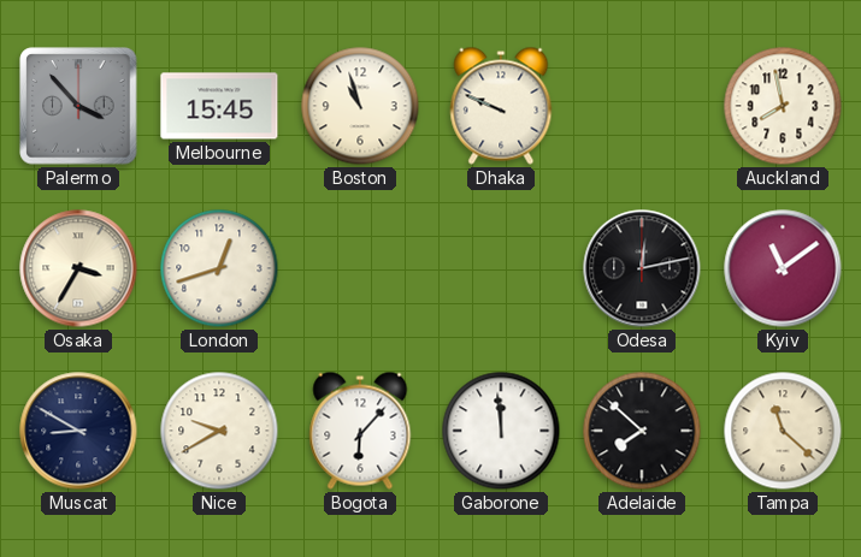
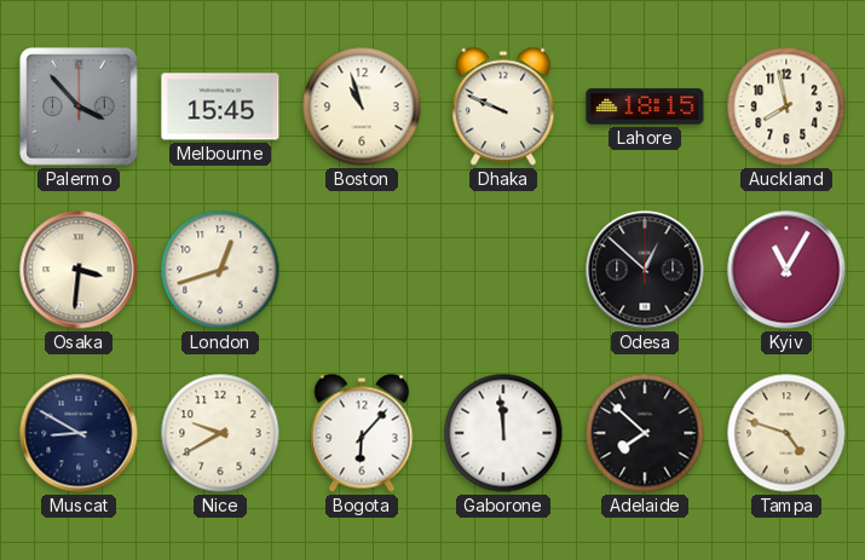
Lahore: none -> 18:15 (645, 106)
Osaka: 3:35 -> 3:31 (79, 270)
Odesa: 12:13 -> 12:52 (645, 270)
Kyiv: 11:09 -> 11:05 (786, 270)
Tampa: 11:22 -> 4:48 (786, 433)
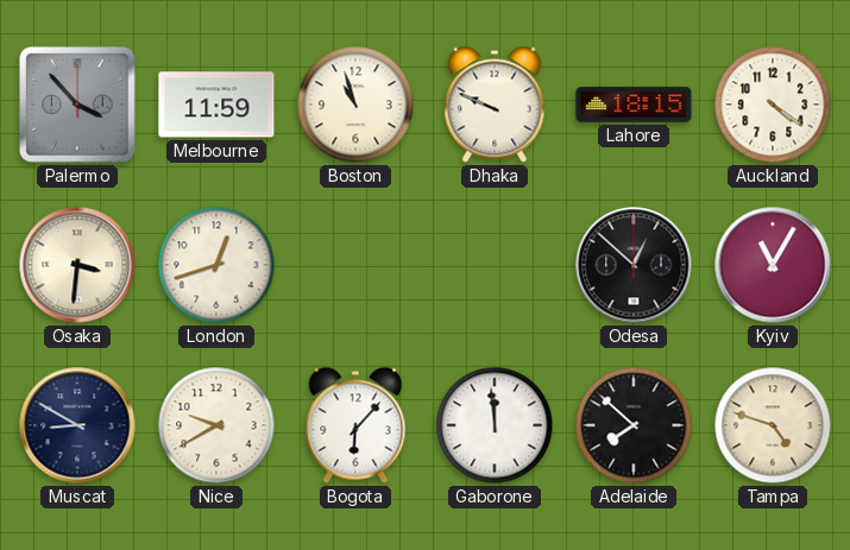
Melbourne: 15:45 -> 11:59 (216, 105)
Auckland: 7:58 -> 4:21 (773, 105)
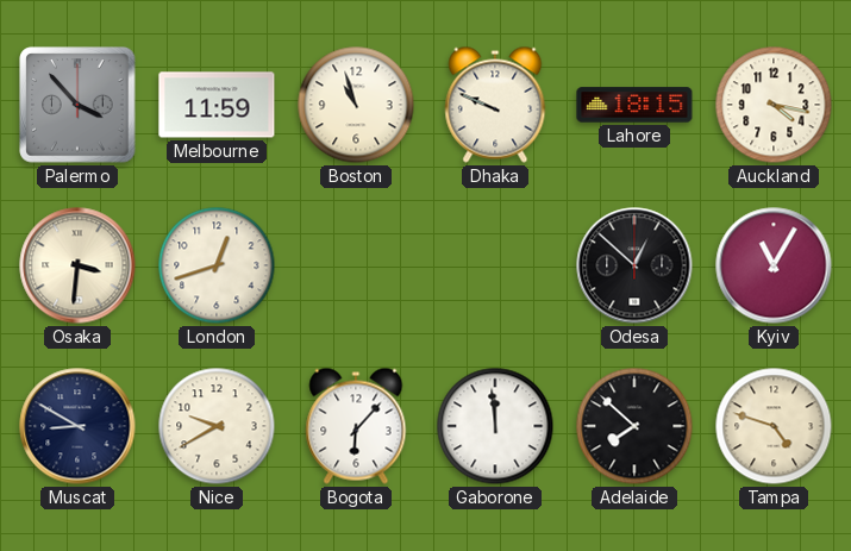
Auckland: 4:21 -> 4:17 (774, 105)
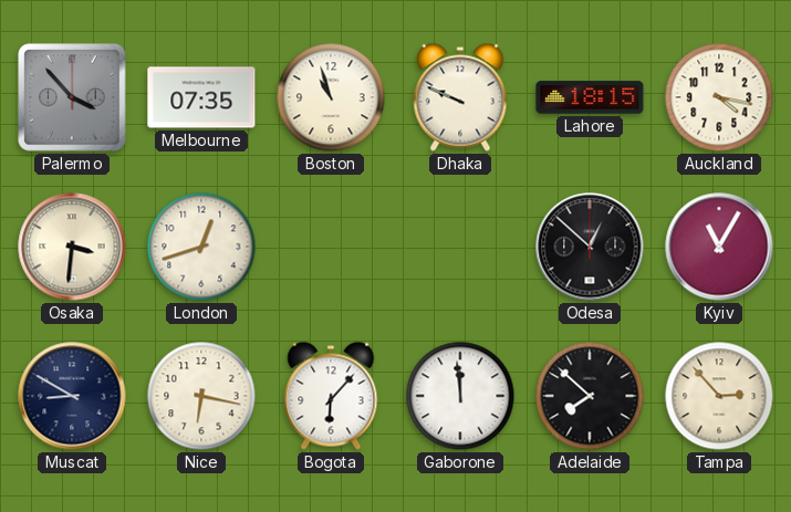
Melbourne: 11:59 -> 07:35 (201, 97)
Nice: 9:40 -> 6:17 (201, 396)
Tampa: 4:48 -> 2:53 (719, 396)
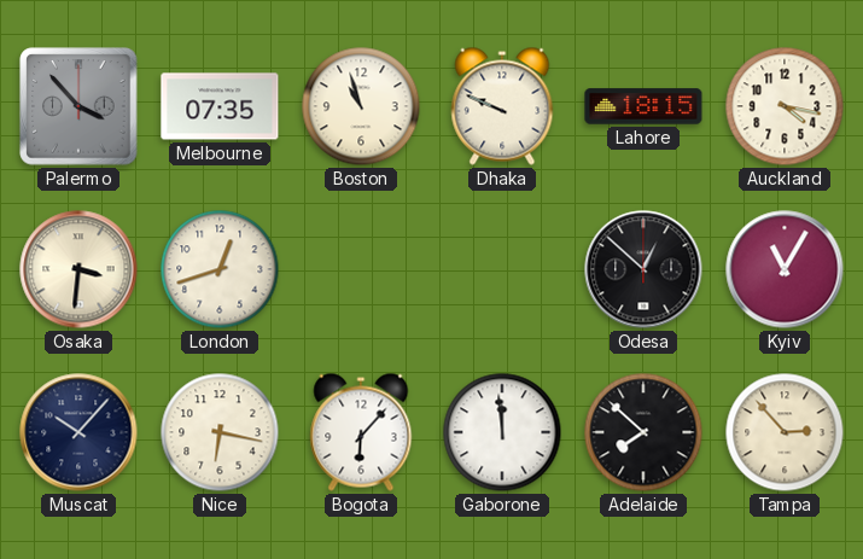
Muscat: 8:50 -> 10:07 (78, 432)
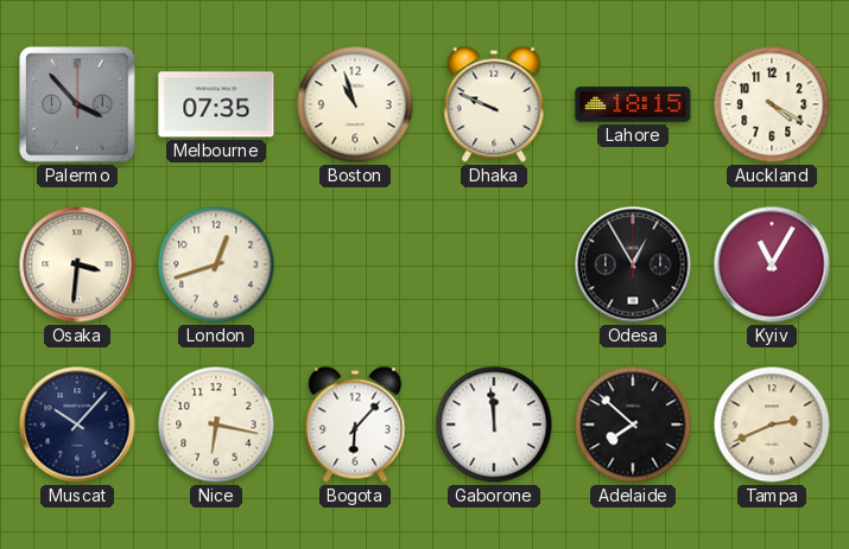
Auckland: 4:17 -> 4:20 (772, 104)
Odesa: 12:52 -> 12:55 (633, 264)
Tampa: 2:53 -> 2:41 (772, 424)
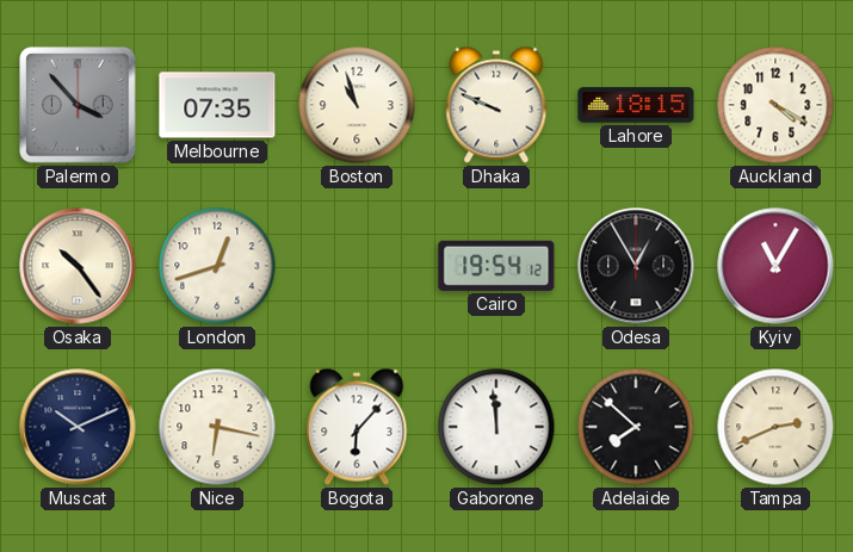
Osaka: 3:31 -> 10:24 (78, 266)
Cairo: none -> 19:54 (496, 266)
Muscat: 10:07 -> 10:11 (78, 427)
